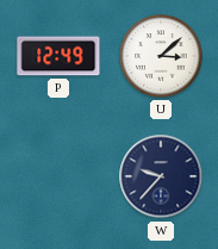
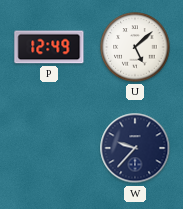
U: 3:08 -> 5:08 (135, 47)
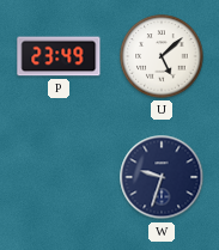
P: 12:49 -> 23:49 (59, 56)
W: 9:37 -> 9:33 (162, 177)
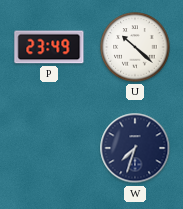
U: 5:08 -> 10:22 (135, 47)
W: 9:33 -> 7:33 (135, 148)
